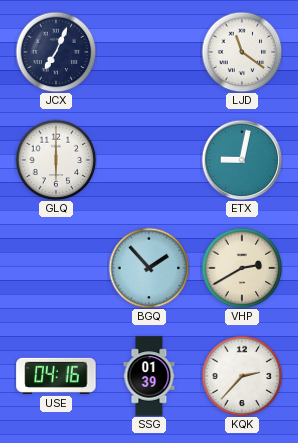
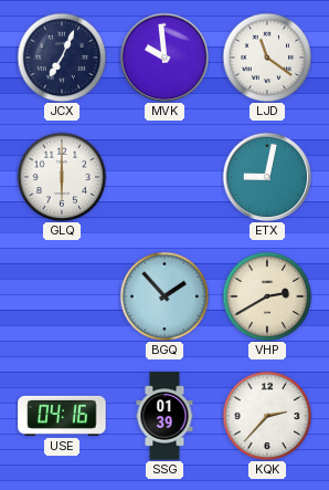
MVK: none -> 9:59 (164, 58)
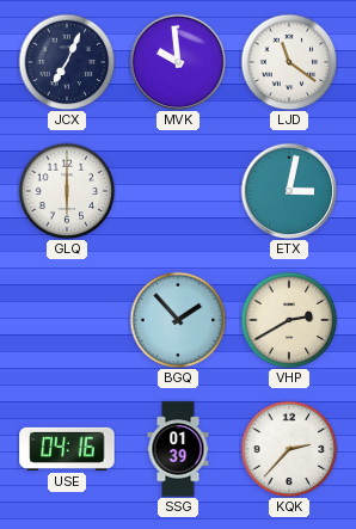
ETX: 9:02 -> 3:02 (289, 191)
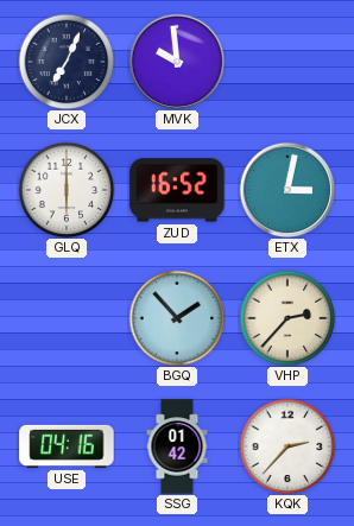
LJD: 11:21 -> none (289, 62)
ZUD: none -> 16:52 (177, 190)
VHP: 2:40 -> 2:37 (287, 318)
SSG: 01:39 -> 01:42 (177, 446)
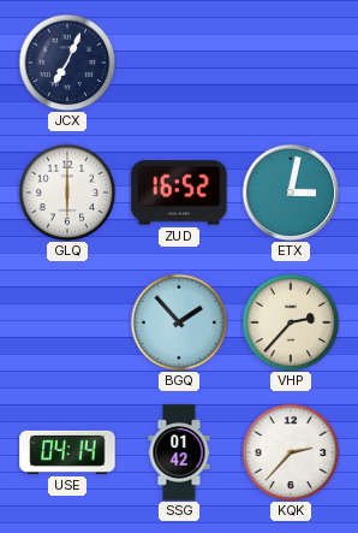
MVK: 9:59 -> none (177, 62)
USE: 04:16 -> 04:14 (67, 452)
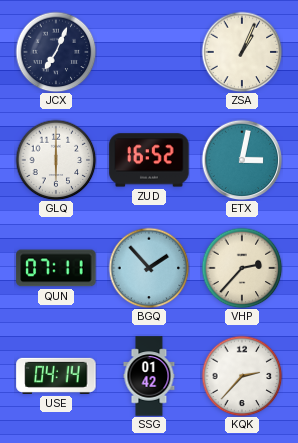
ZSA: none -> 1:04 (242, 52)
QUN: none -> 07:11 (56, 268)
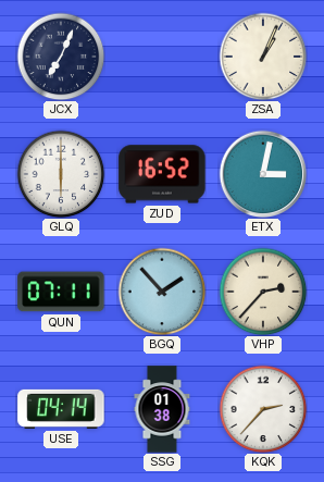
SSG: 01:42 -> 01:38 (162, 409)
